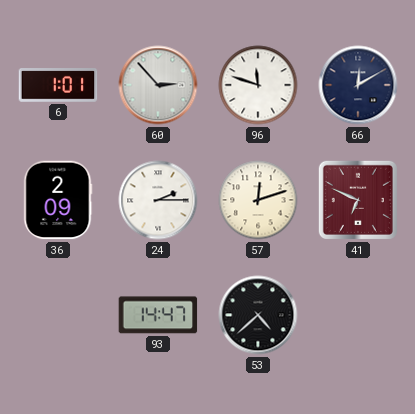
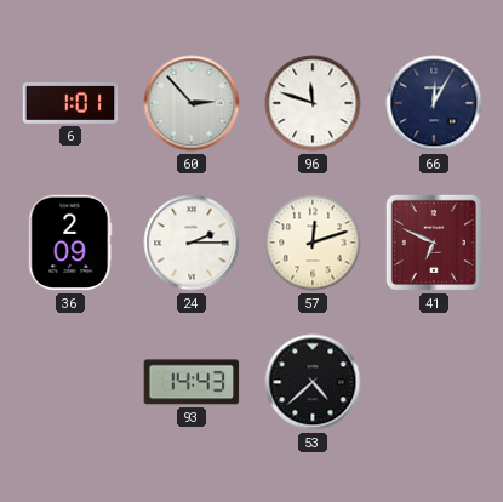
66: 12:10 -> 12:05 (434, 103)
93: 14:47 -> 14:43 (192, 382)
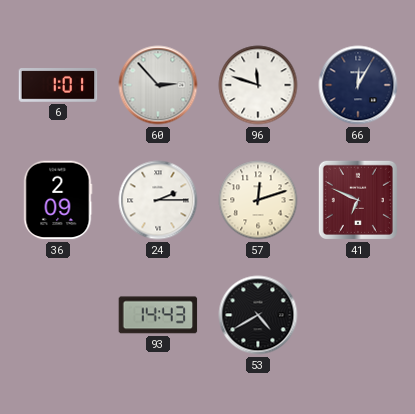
53: 4:38 -> 4:40 (258, 315)
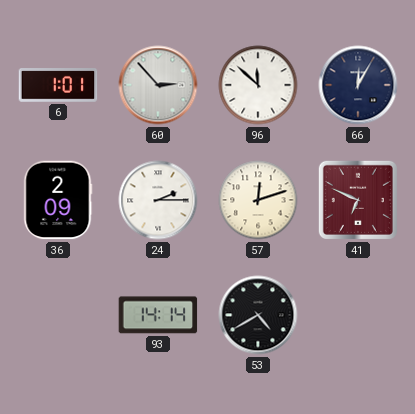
96: 11:48 -> 11:52 (258, 85)
93: 14:43 -> 14:14 (158, 315)
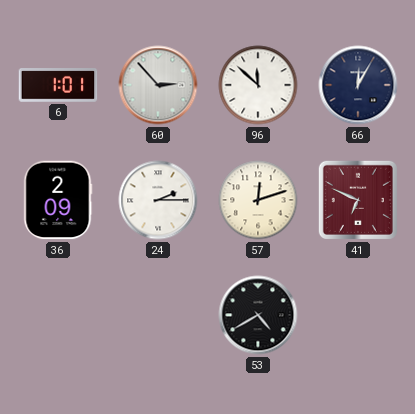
93: 14:14 -> none (158, 315)
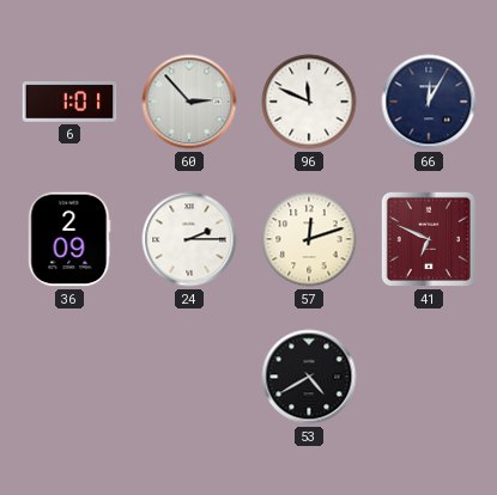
96: 11:52 -> 11:49 (309, 102)
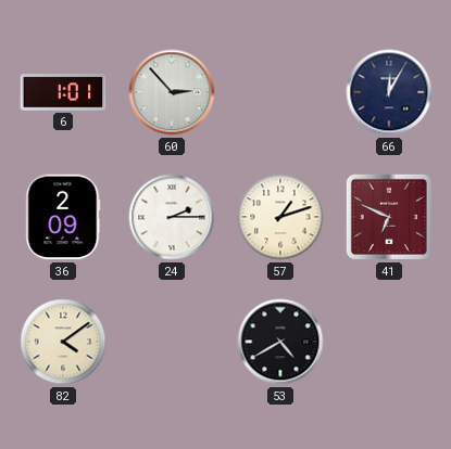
96: 11:49 -> none (309, 102)
57: 12:12 -> 1:12 (280, 217)
82: none -> 4:09 (63, 342)
